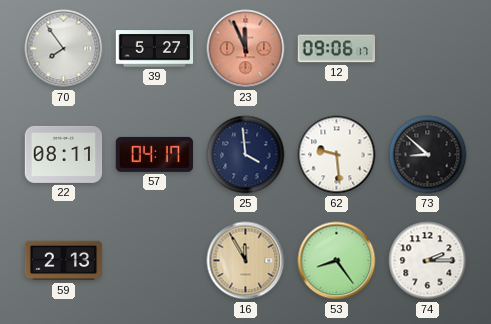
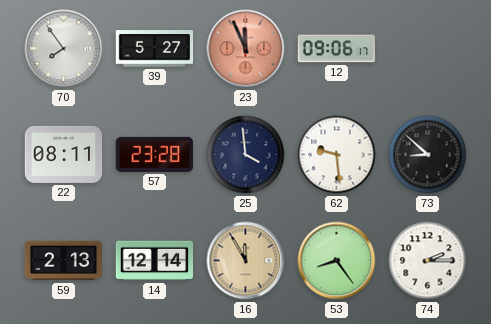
57: 04:17 -> 23:28 (154, 154)
14: none -> 12:14 (155, 261)
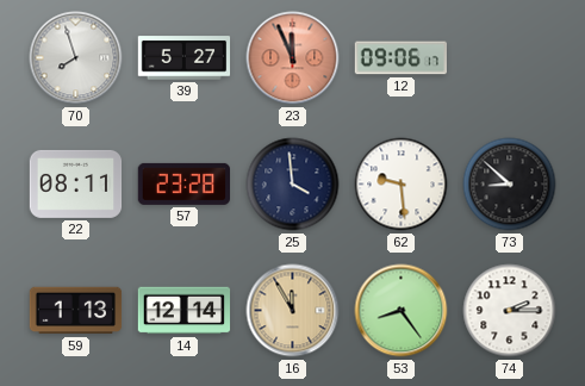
70: 7:54 -> 7:57 (76, 58)
59: 2:13 -> 1:13 (76, 311)
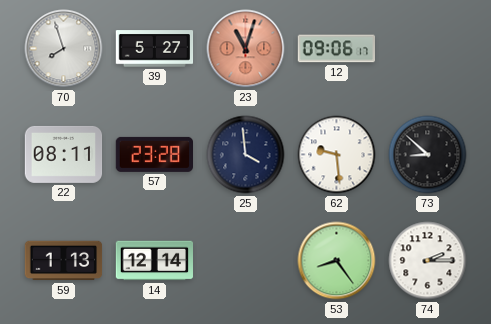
23: 11:56 -> 11:03 (246, 49)
16: 11:55 -> none (293, 311)
